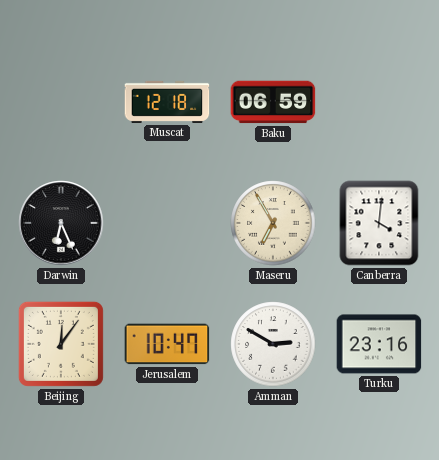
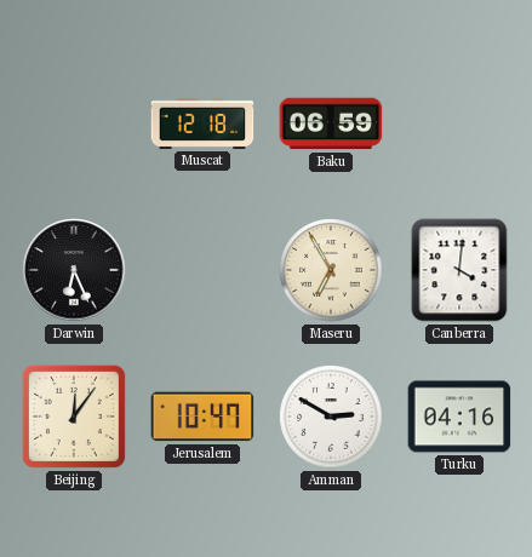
Turku: 23:16 -> 04:16 (459, 417)
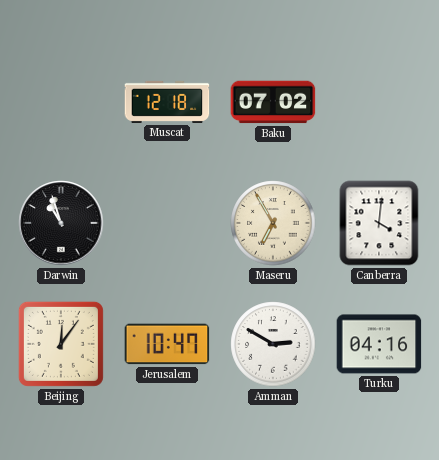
Baku: 06:59 -> 07:02 (273, 102)
Darwin: 6:26 -> 10:57 (61, 223)
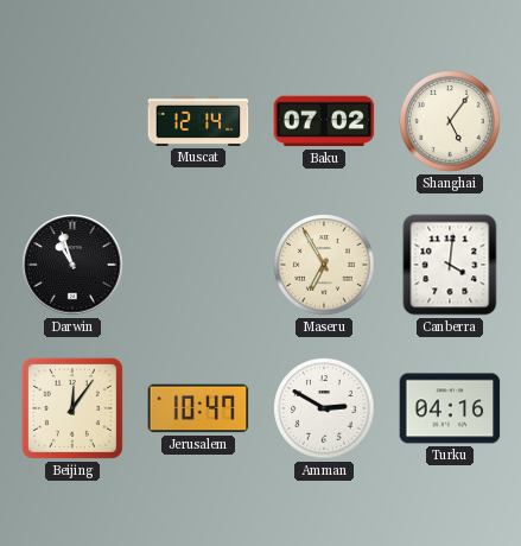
Muscat: 12:18 -> 12:14 (198, 121)
Shanghai: none -> 5:06 (450, 121)
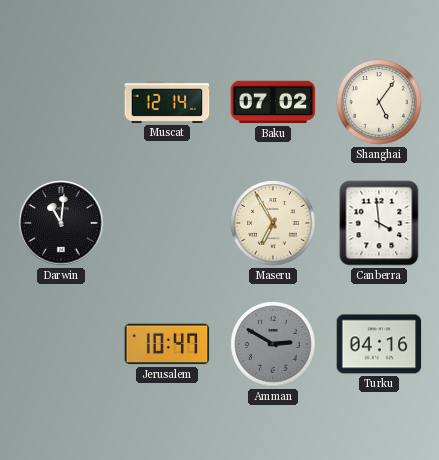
Darwin: 10:57 -> 11:01 (61, 223)
Canberra: 4:01 -> 3:59 (379, 223)
Beijing: 12:06 -> none (72, 408)
Amman dial: white -> grey (273, 344)
